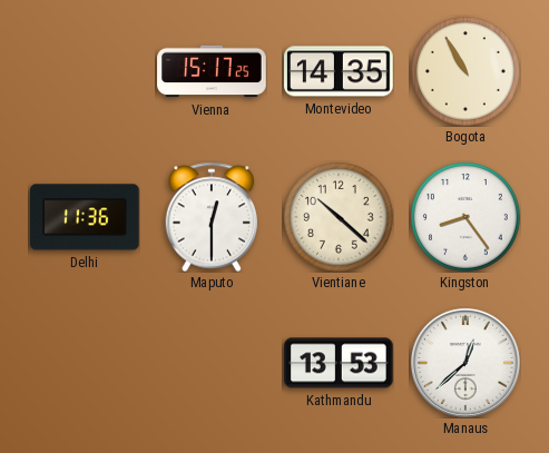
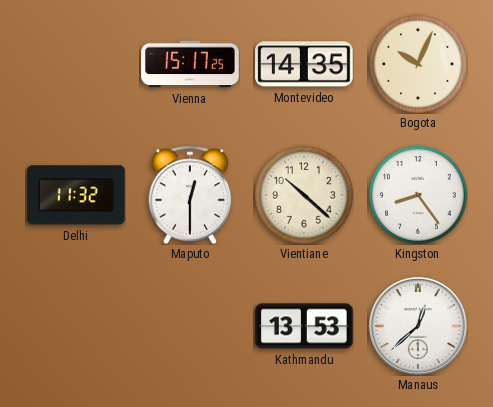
Bogota: 10:55 -> 10:04 (419, 65)
Delhi: 11:36 -> 11:32 (77, 195)
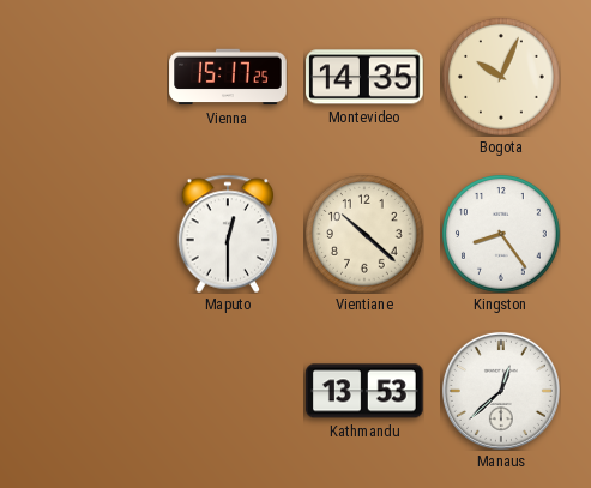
Delhi: 11:32 -> none (77, 195)
